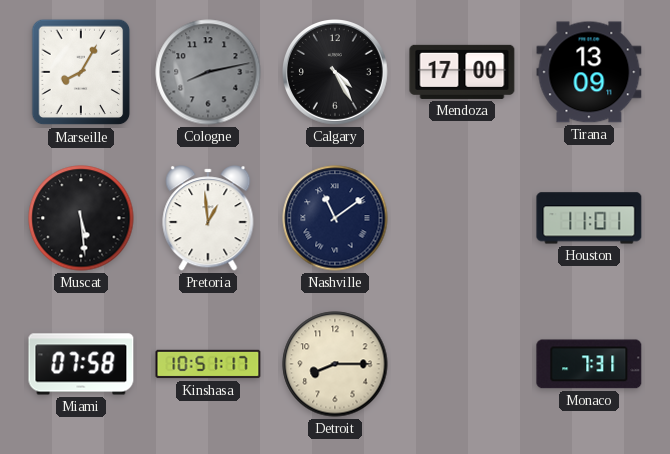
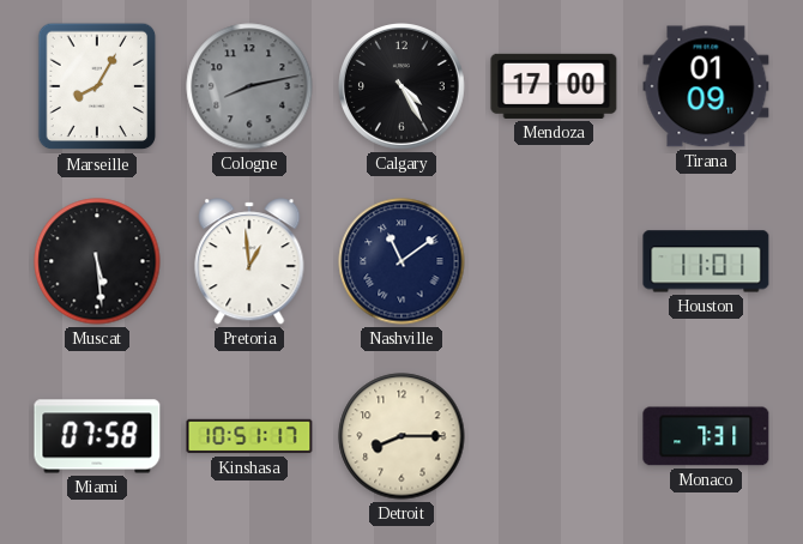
Tirana: 13:09 -> 01:09 (706, 86)
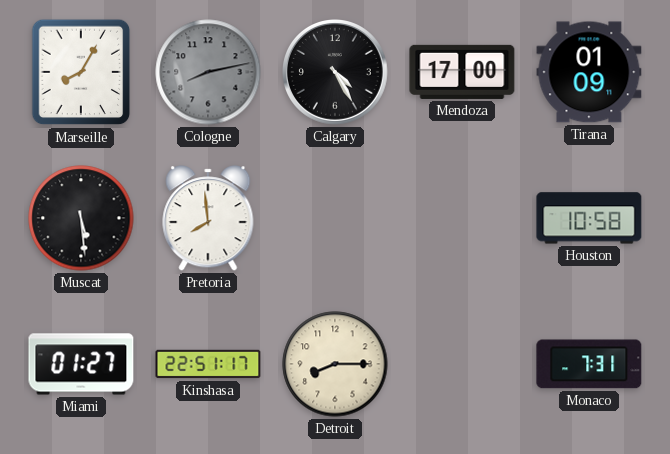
Pretoria: 12:59 -> 7:59 (208, 218)
Nashville: 11:09 -> none (402, 261)
Houston: 11:01 -> 10:58 (589, 218)
Miami: 07:58 -> 01:27 (81, 364)
Kinshasa: 10:51 -> 22:51 (208, 364)
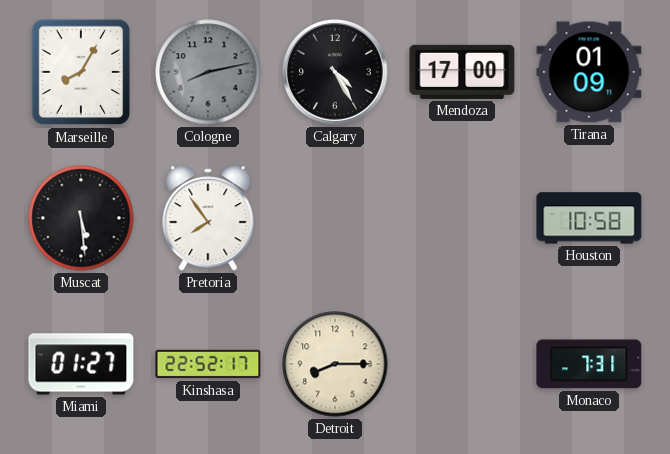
Pretoria: 7:59 -> 7:54 (208, 218)
Kinshasa: 22:51 -> 22:52 (208, 364)
